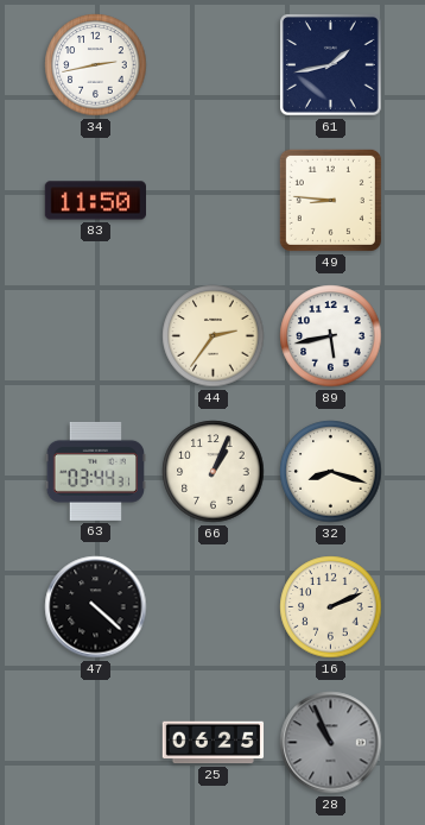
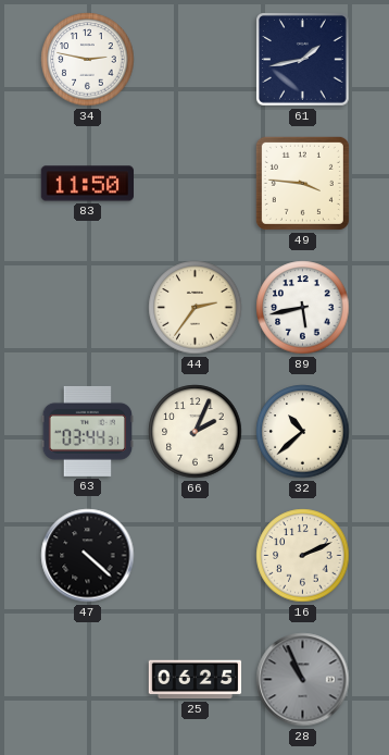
34: 2:43 -> 2:47 (88, 60)
49: 8:46 -> 3:46 (302, 183)
66: 1:04 -> 2:04 (196, 432)
32: 8:18 -> 10:38 (303, 432)
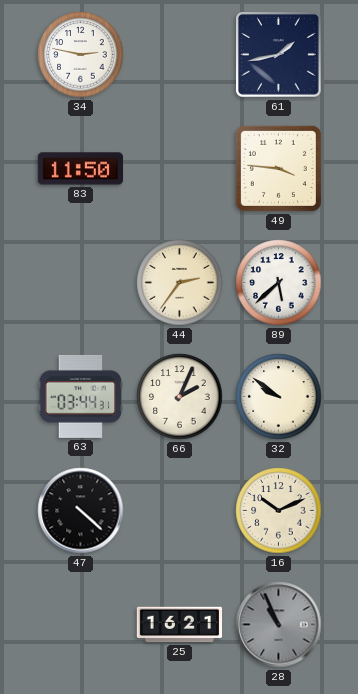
89: 5:43 -> 5:38 (279, 283)
32: 10:38 -> 9:51 (279, 397)
16: 2:11 -> 10:11 (279, 511)
25: 06:25 -> 16:21 (180, 625)
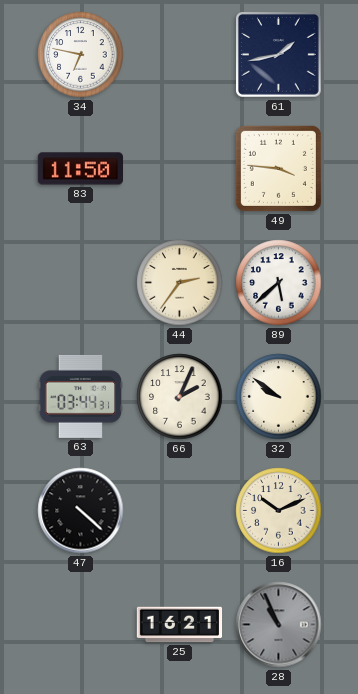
34: 2:47 -> 6:47 (81, 55)
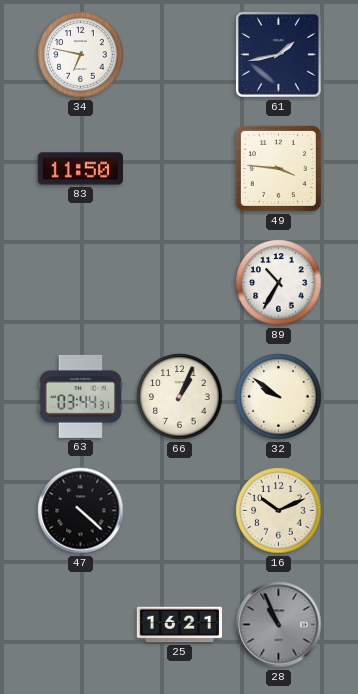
44: 2:36 -> none (180, 283)
89: 5:38 -> 10:35 (279, 283)
66: 2:04 -> 1:04 (180, 397)
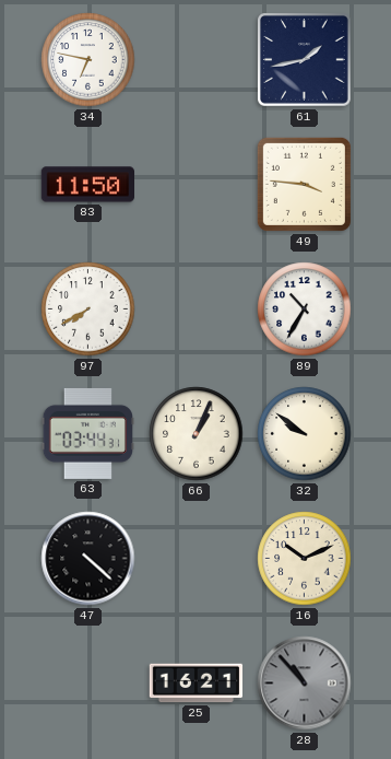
97: none -> 7:40 (88, 310)
28: 10:56 -> 10:53 (305, 684)
